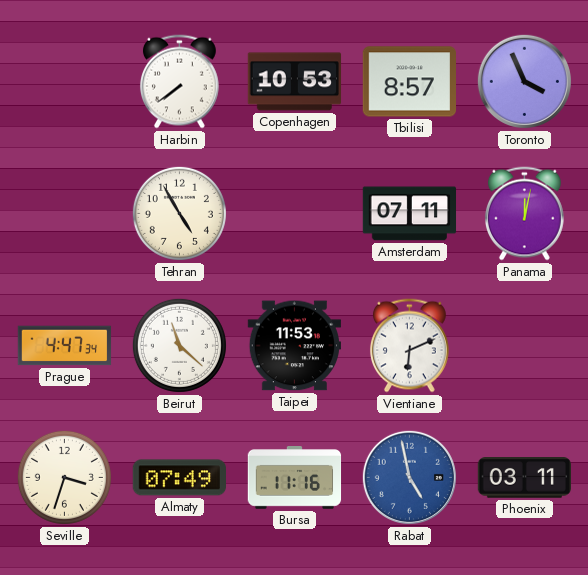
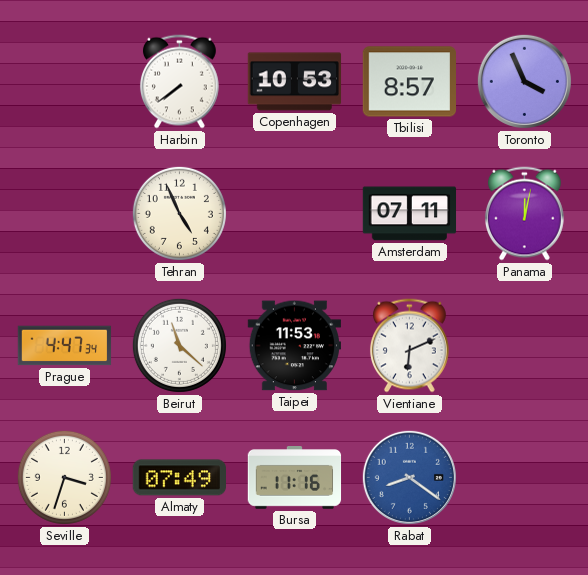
Tehran: 4:55 -> 4:56 (179, 213)
Rabat: 4:58 -> 8:21 (409, 477)
Phoenix: 03:11 -> none (524, 478)
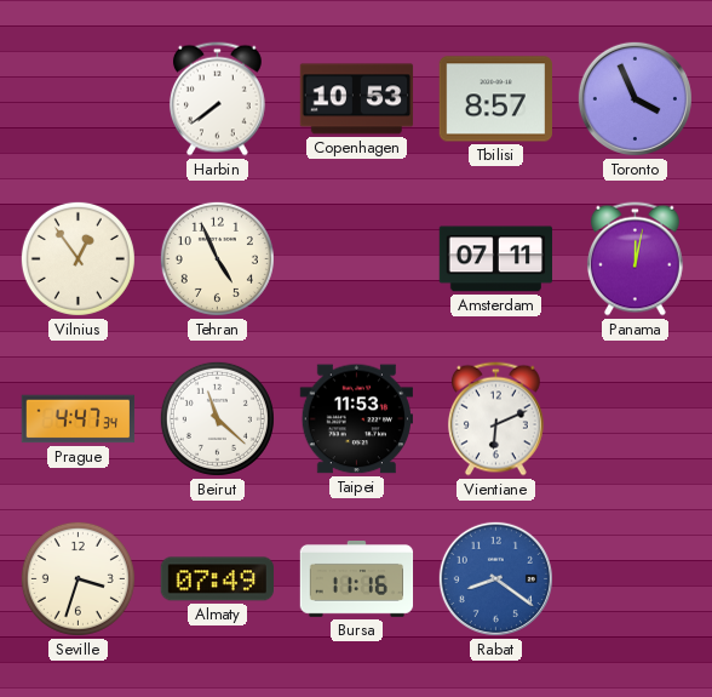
Vilnius: none -> 12:54 (77, 258)
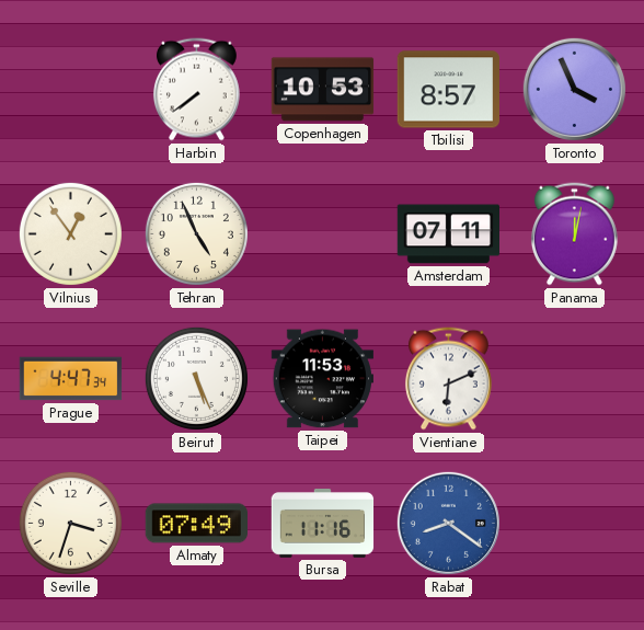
Beirut: 11:22 -> 5:26 (196, 378)
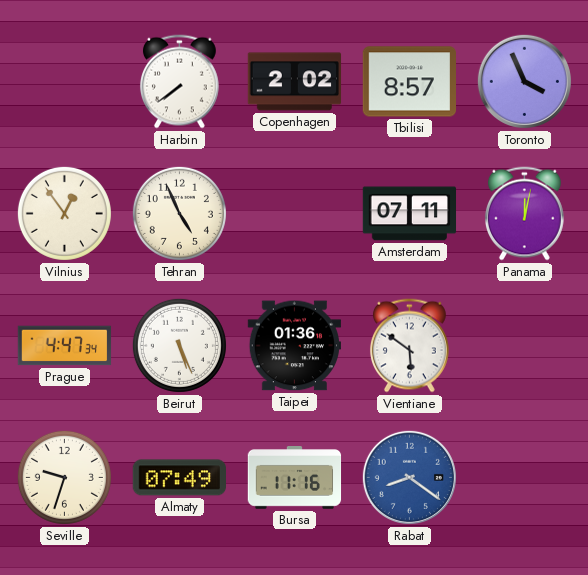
Copenhagen: 10:53 -> 2:02 (295, 82)
Taipei: 11:53 -> 01:36 (294, 346)
Vientiane: 6:11 -> 5:51 (409, 346)
Seville: 3:33 -> 9:33 (64, 477)
